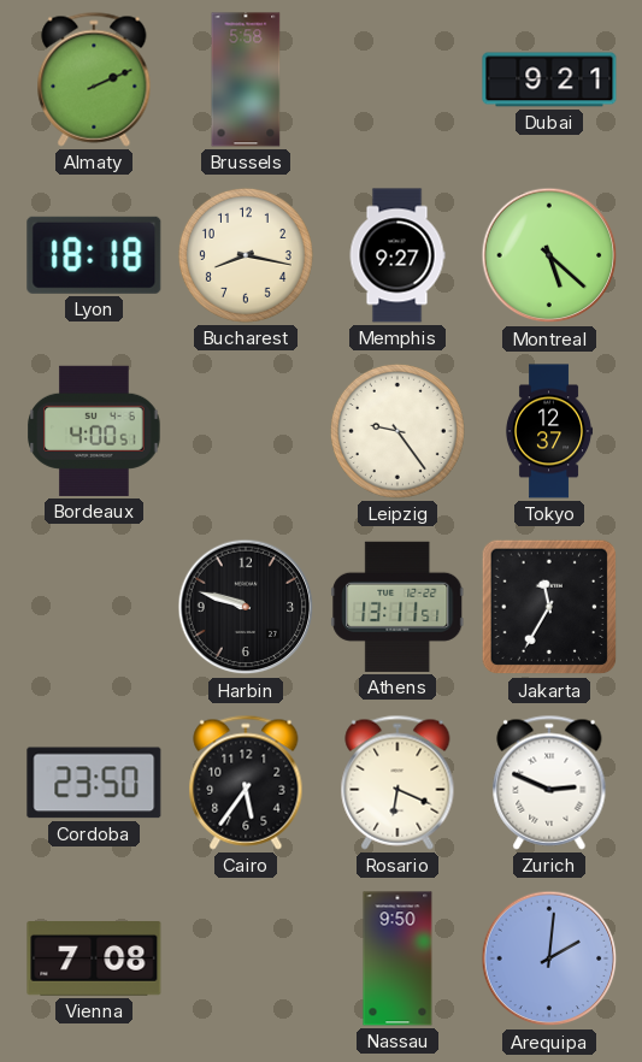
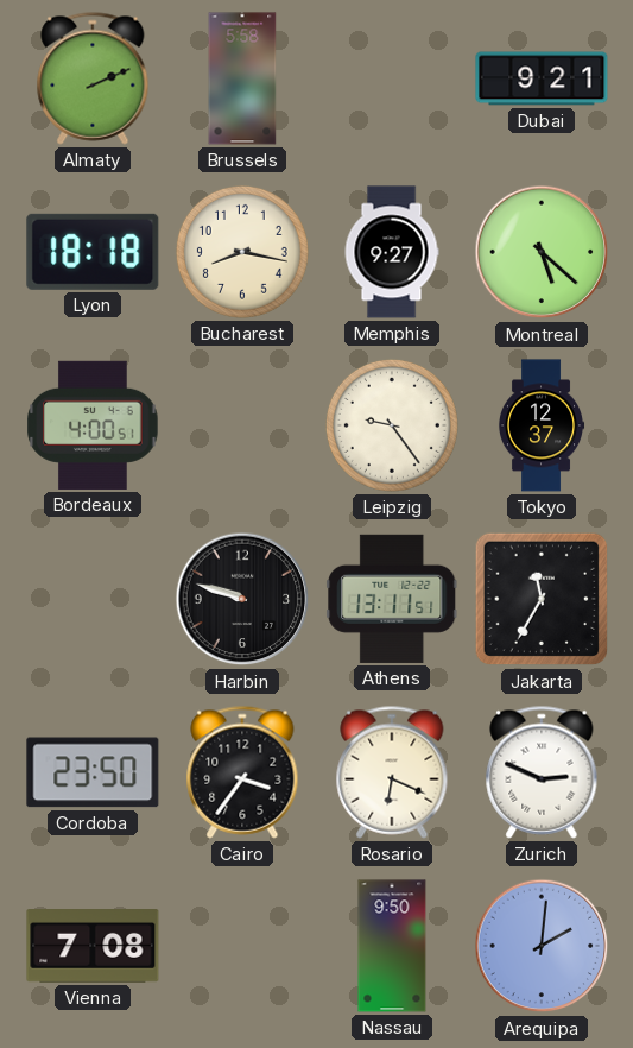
Cairo: 5:36 -> 3:36 (242, 772)
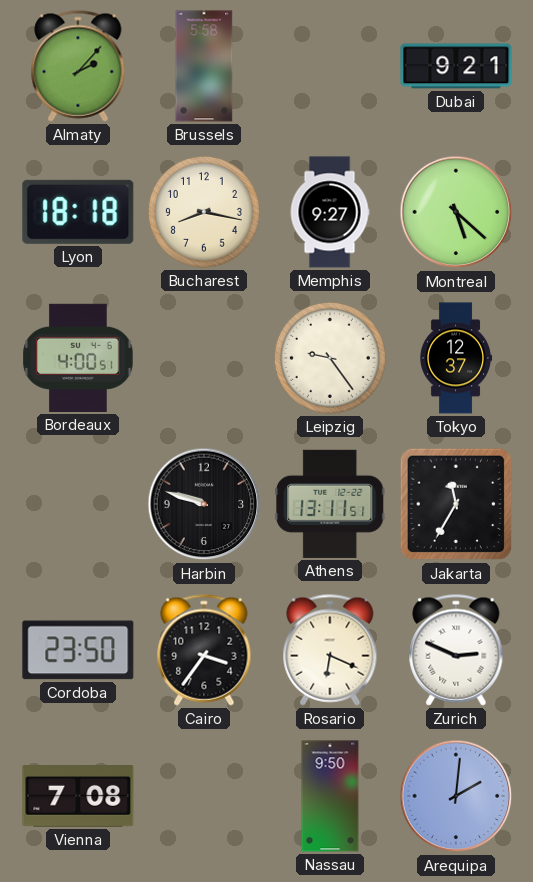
Almaty: 2:11 -> 2:07 (78, 66)
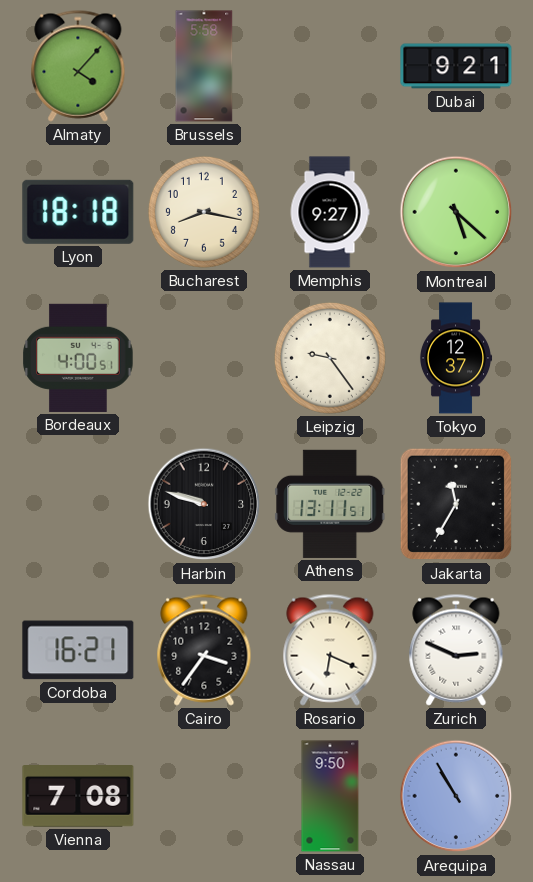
Almaty: 2:07 -> 4:07 (78, 66)
Cordoba: 23:50 -> 16:21 (78, 650)
Arequipa: 2:01 -> 10:55 (456, 796)
